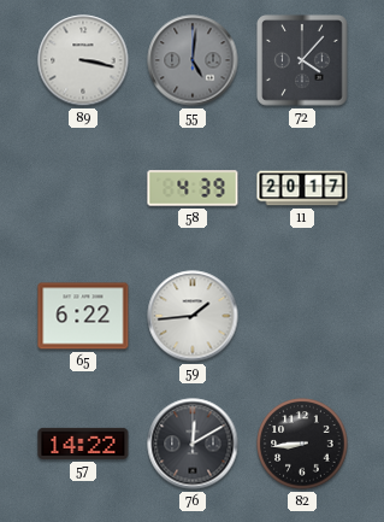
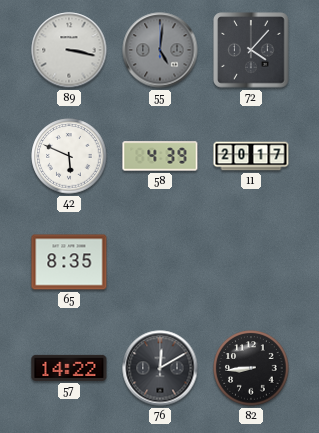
42: none -> 5:49 (69, 156)
65: 6:22 -> 8:35 (69, 262)
59: 1:44 -> none (193, 316)
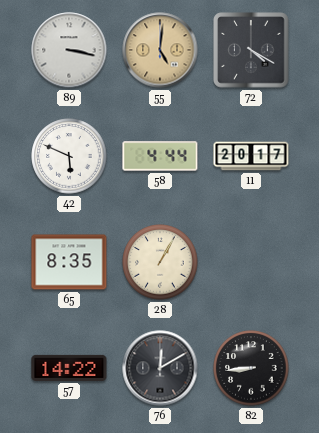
55 dial: grey -> champagne (160, 50)
72: 4:07 -> 4:20 (251, 50)
58: 4:39 -> 4:44 (160, 156)
28: none -> 1:05 (160, 262)
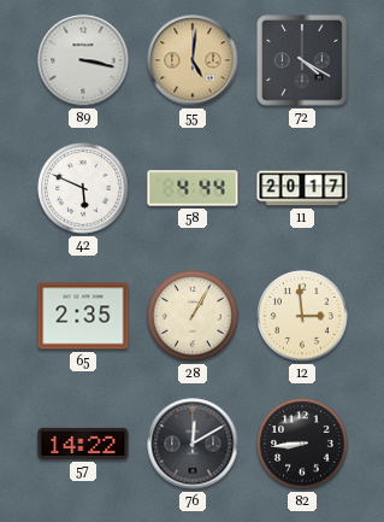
65: 8:35 -> 2:35 (83, 316)
12: none -> 2:59 (302, 316)
